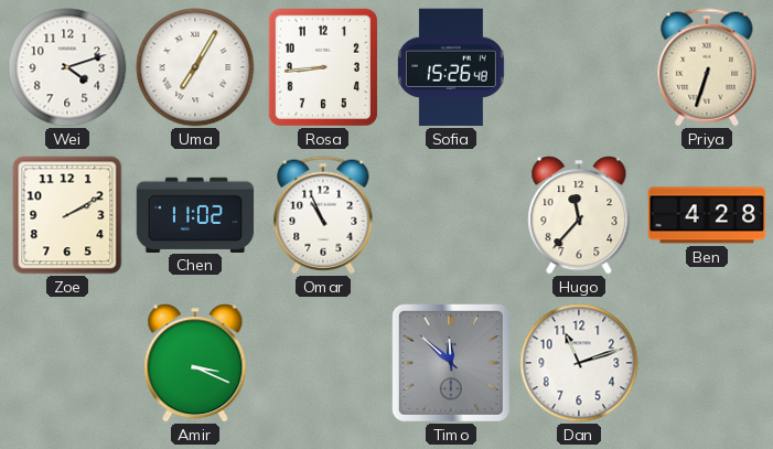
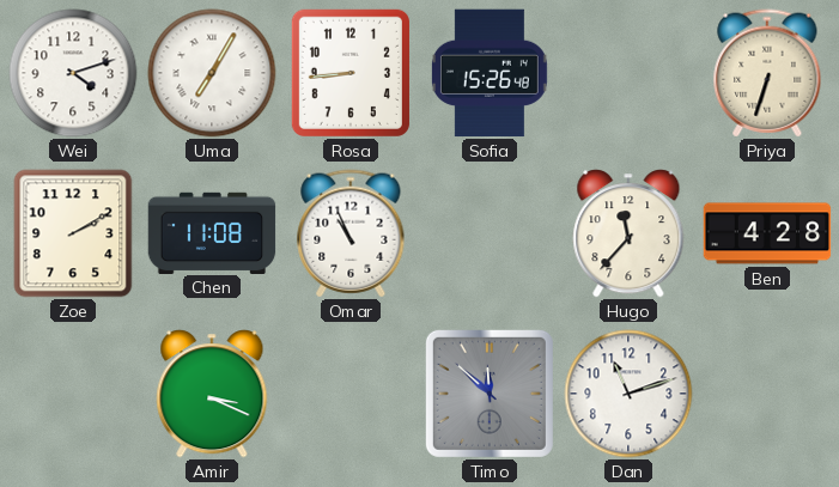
Chen: 11:02 -> 11:08 (212, 232)
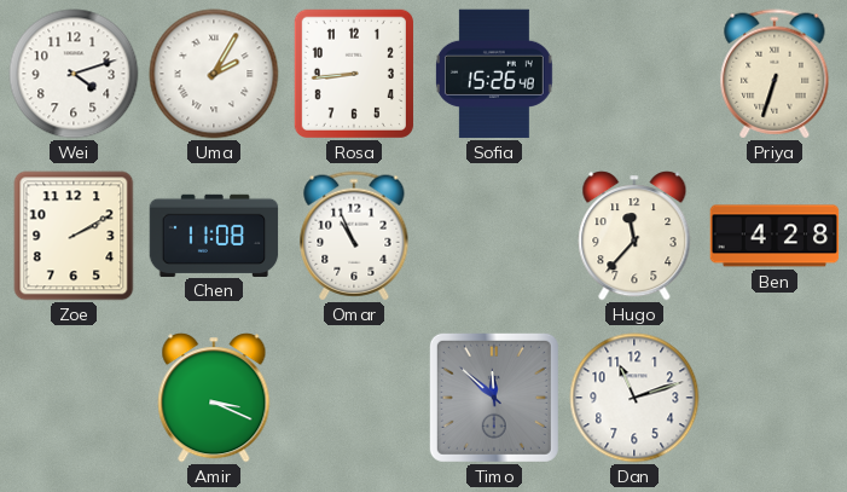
Uma: 7:05 -> 2:05 (214, 74)
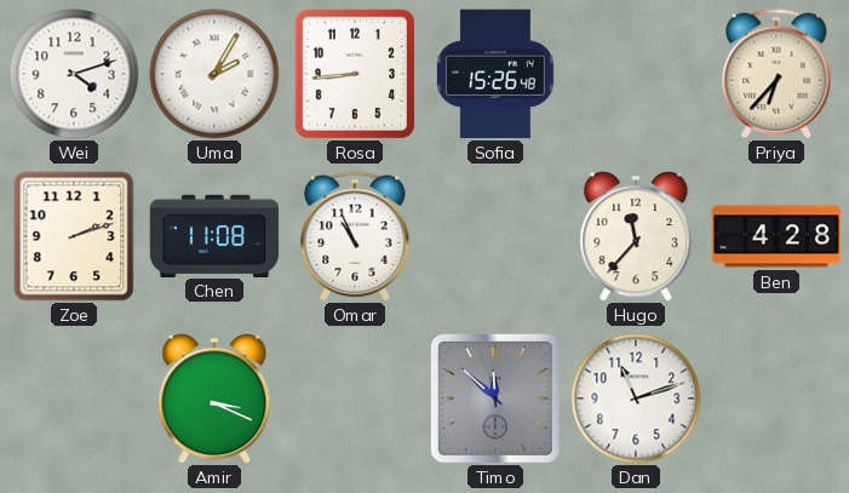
Priya: 6:33 -> 6:37 (776, 74)
Zoe: 2:10 -> 2:12 (74, 236)
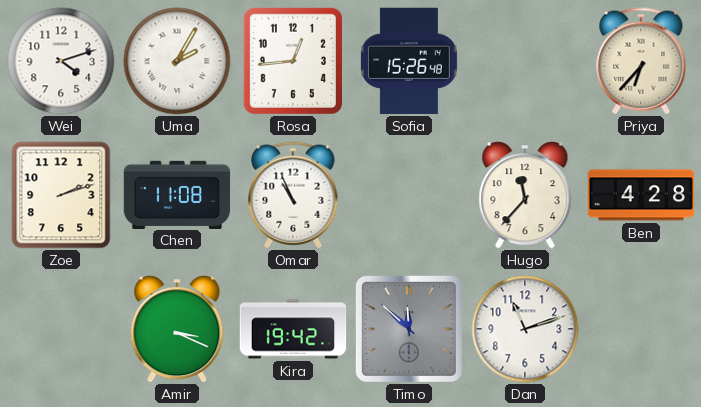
Rosa: 8:44 -> 12:44 (293, 61)
Kira: none -> 19:42 (293, 329)
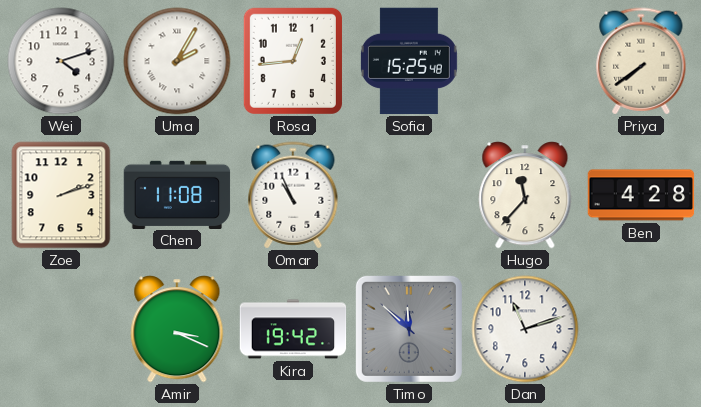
Sofia: 15:26 -> 15:25 (409, 61)
Priya: 6:37 -> 7:39 (641, 61)
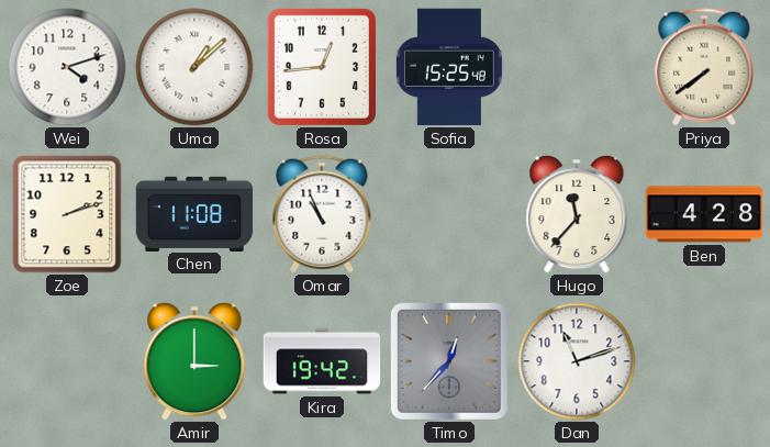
Uma: 2:05 -> 1:08 (194, 67)
Amir: 3:19 -> 3:00 (194, 361)
Timo: 11:52 -> 12:37 (449, 361)
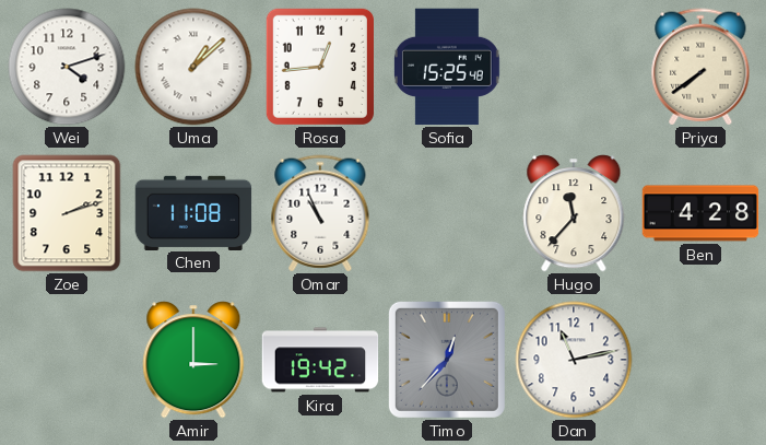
Dan: 11:12 -> 11:13 (574, 360)
